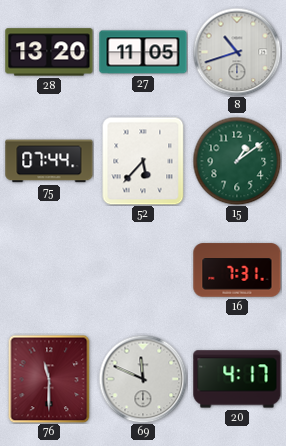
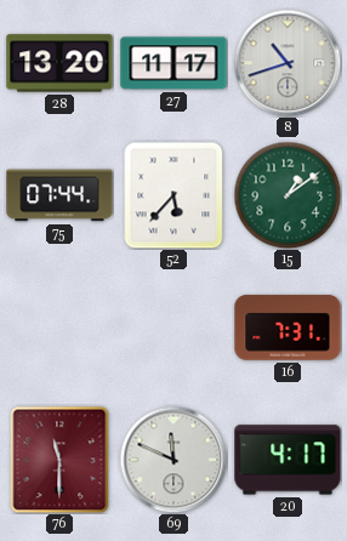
27: 11:05 -> 11:17 (173, 63)
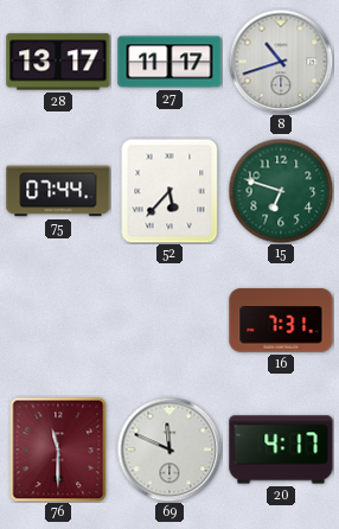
28: 13:20 -> 13:17 (58, 62)
15: 1:09 -> 6:48 (281, 191)
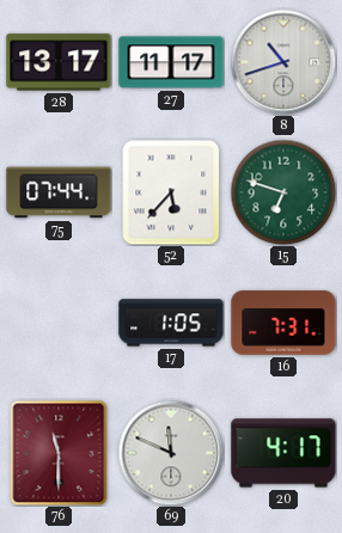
17: none -> 1:05 (171, 323)
